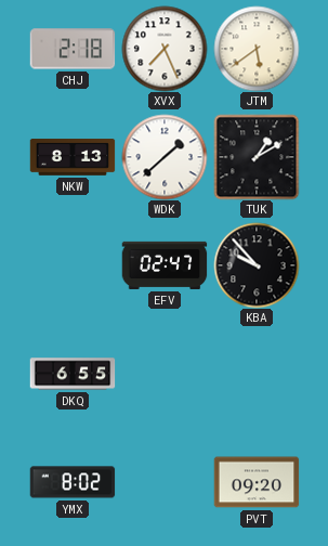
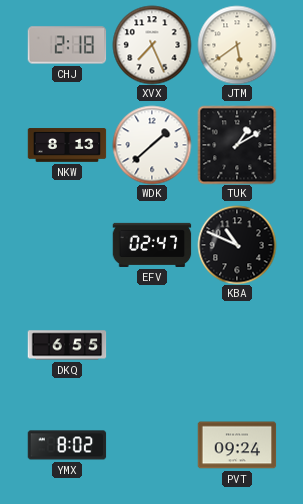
KBA: 9:53 -> 10:49 (237, 245)
PVT: 09:20 -> 09:24 (237, 445)
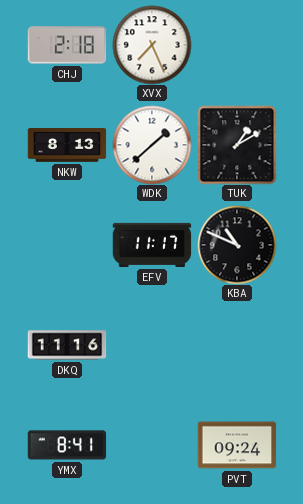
JTM: 5:39 -> none (237, 45)
EFV: 02:47 -> 11:17 (152, 245)
DKQ: 6:55 -> 11:16 (67, 345)
YMX: 8:02 -> 8:41 (67, 445)
